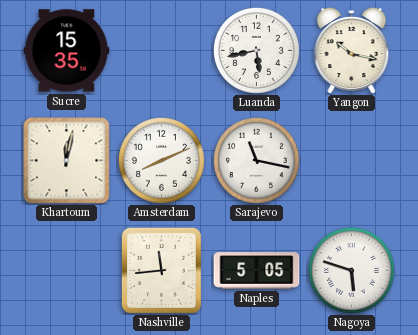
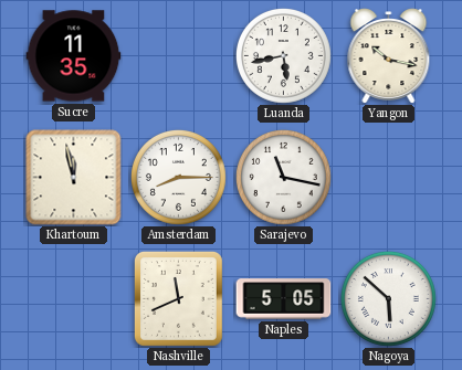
Sucre: 15:35 -> 11:35 (74, 56)
Khartoum: 12:02 -> 11:58 (74, 178)
Amsterdam: 8:11 -> 8:15 (178, 177)
Nashville: 11:44 -> 11:41 (178, 299)
Nagoya: 5:48 -> 5:52 (388, 298)
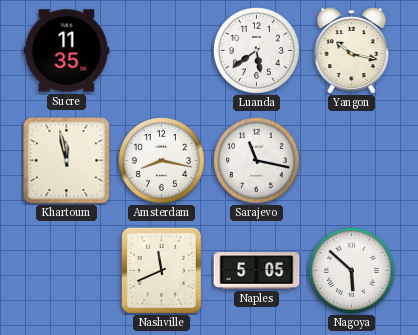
Luanda: 5:43 -> 5:39 (256, 50)
Amsterdam: 8:15 -> 8:17 (161, 160)
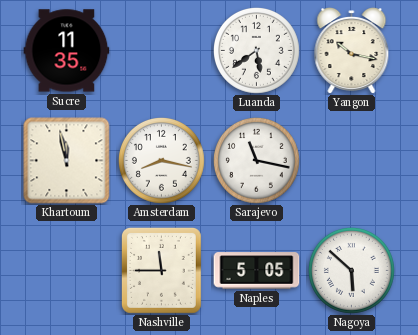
Nashville: 11:41 -> 11:45 (161, 271)
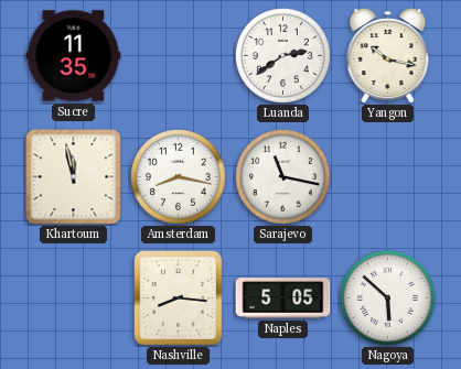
Luanda: 5:39 -> 2:39 (282, 55)
Nashville: 11:45 -> 8:16 (178, 299)
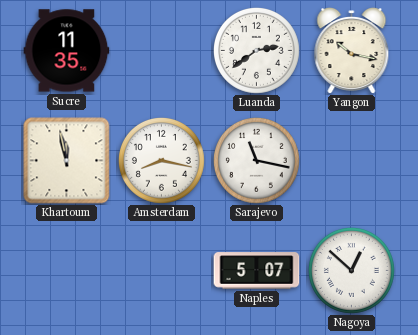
Nashville: 8:16 -> none (178, 299)
Naples: 5:05 -> 5:07 (257, 271)
Nagoya: 5:52 -> 12:52 (351, 270)
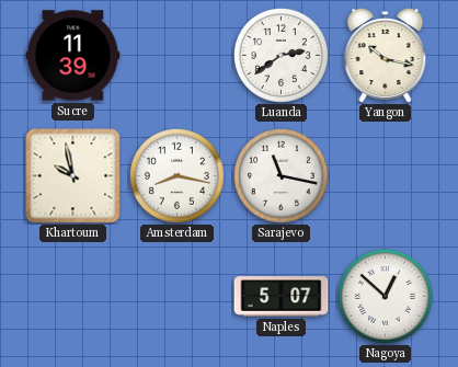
Sucre: 11:35 -> 11:39 (73, 56)
Khartoum: 11:58 -> 9:58 (73, 176)
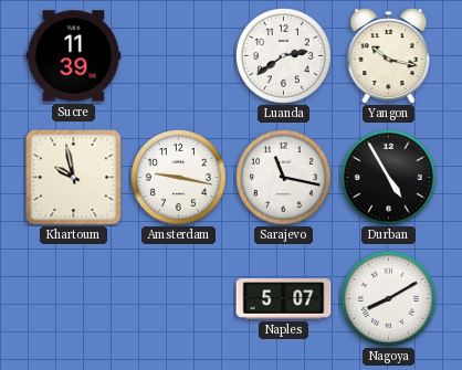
Amsterdam: 8:17 -> 9:17 (178, 177)
Durban: none -> 4:55 (388, 177)
Nagoya: 12:52 -> 8:10 (388, 298)
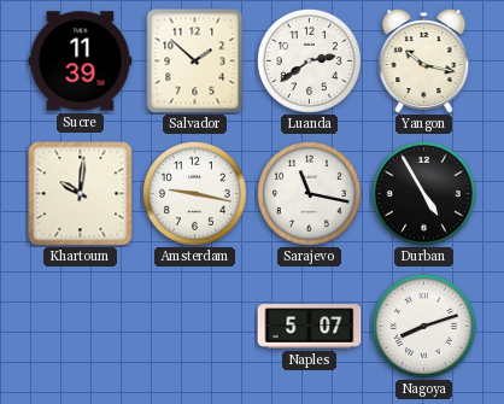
Salvador: none -> 1:52 (195, 62)
Khartoum: 9:58 -> 10:01 (81, 194)
Nagoya: 8:10 -> 8:12 (423, 326)
